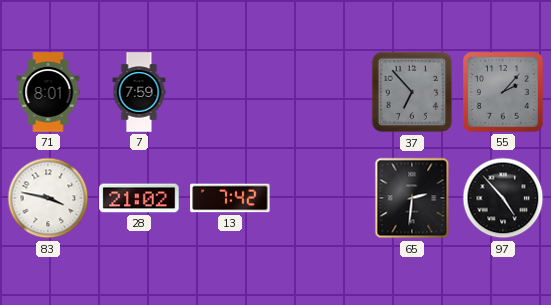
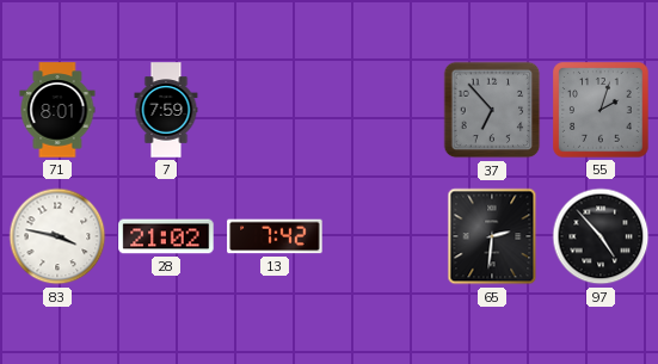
55: 2:07 -> 2:03 (601, 110)
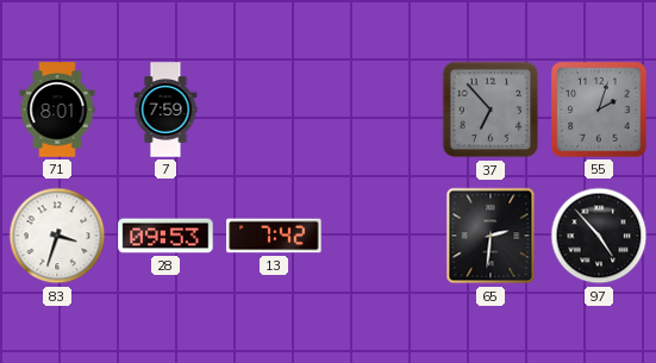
83: 3:47 -> 3:33 (57, 236)
28: 21:02 -> 09:53 (165, 236)
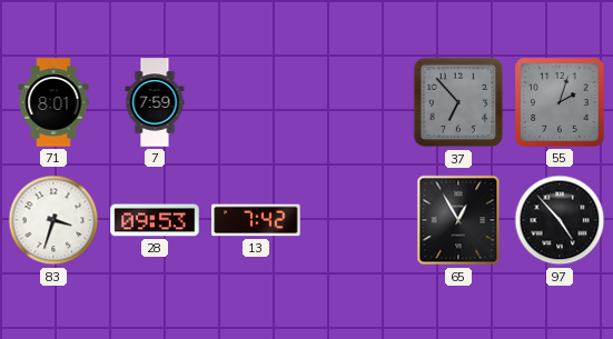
65: 2:31 -> 12:55 (458, 220)
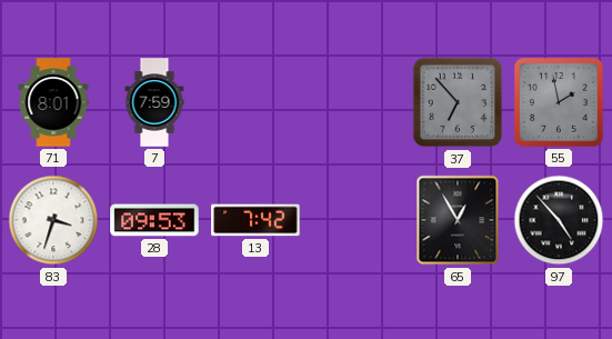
55: 2:03 -> 1:58 (559, 102)
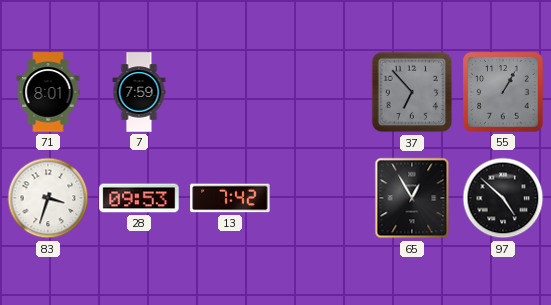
55: 1:58 -> 1:05 (503, 92)
97: 4:53 -> 4:52 (503, 198)
